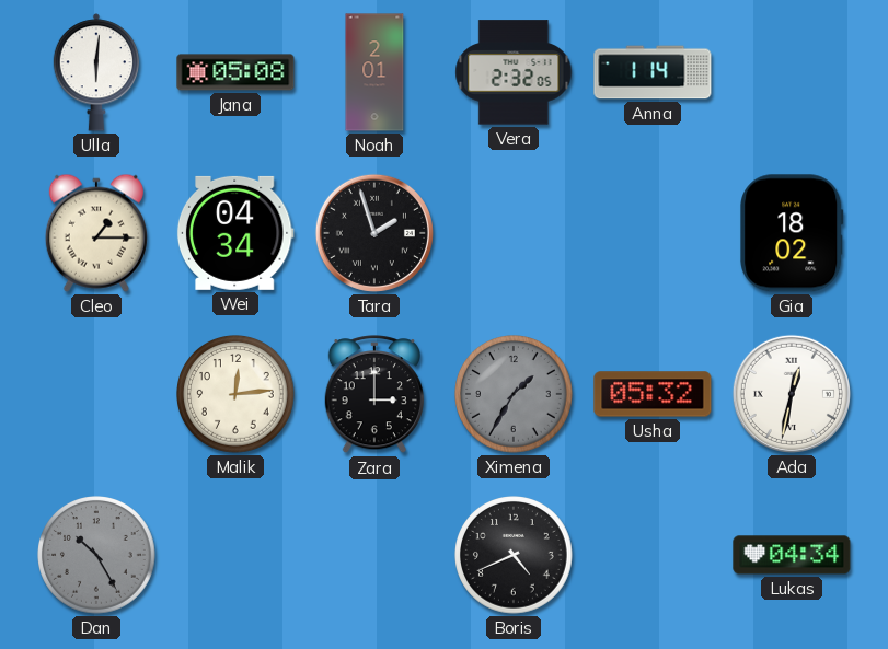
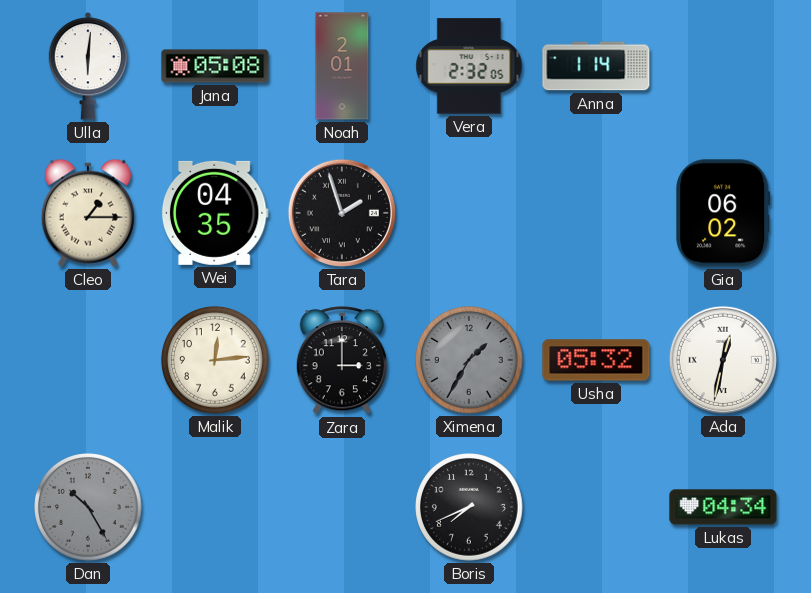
Wei: 04:34 -> 04:35 (215, 213)
Gia: 18:02 -> 06:02 (723, 213)
Boris: 4:41 -> 7:41 (469, 507)
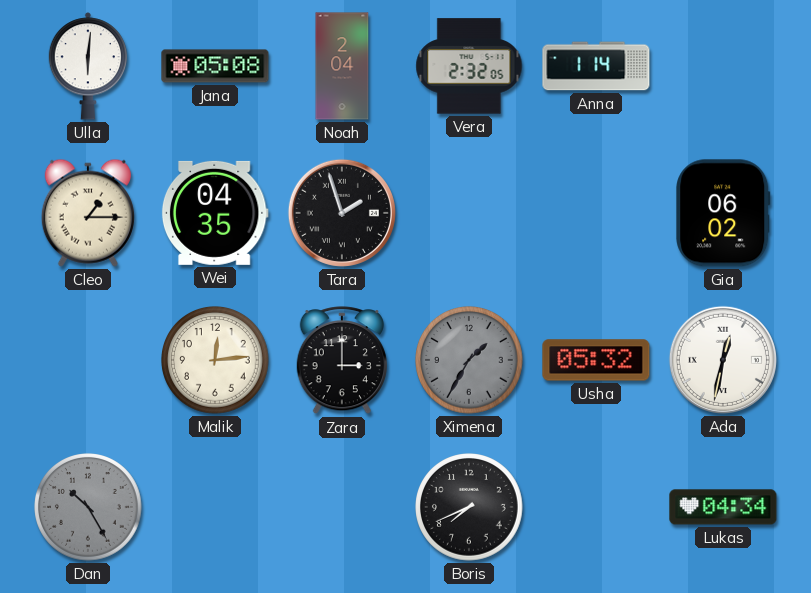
Noah: 2:01 -> 2:04 (342, 66)
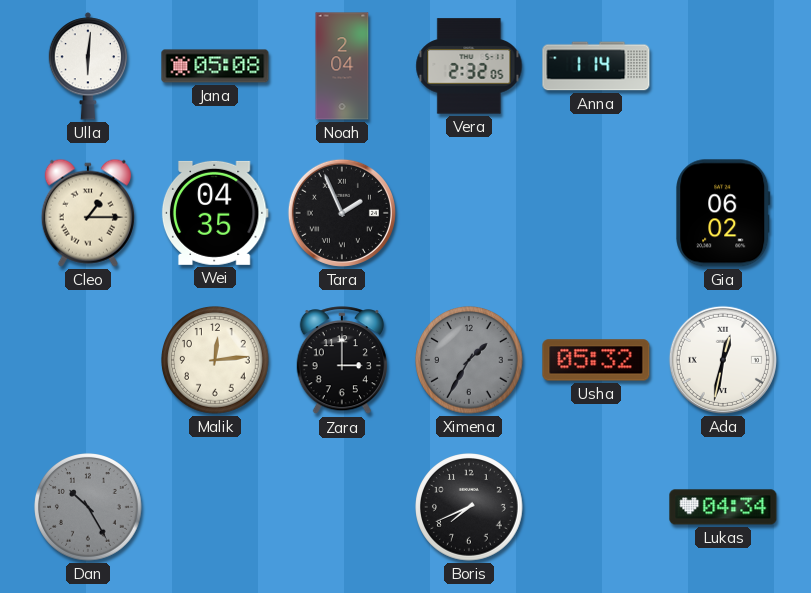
Tara: 1:57 -> 1:56 (342, 213)
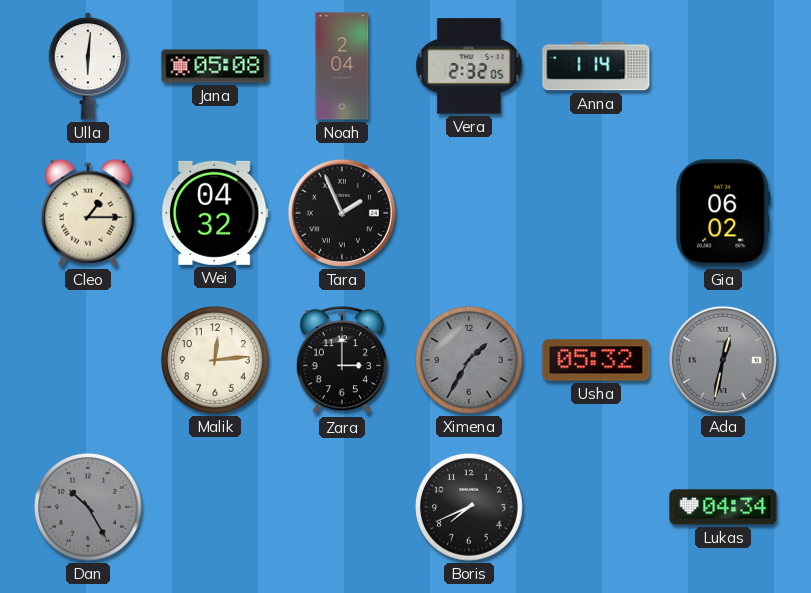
Wei: 04:35 -> 04:32 (215, 213)
Ada dial: white -> grey (723, 360)
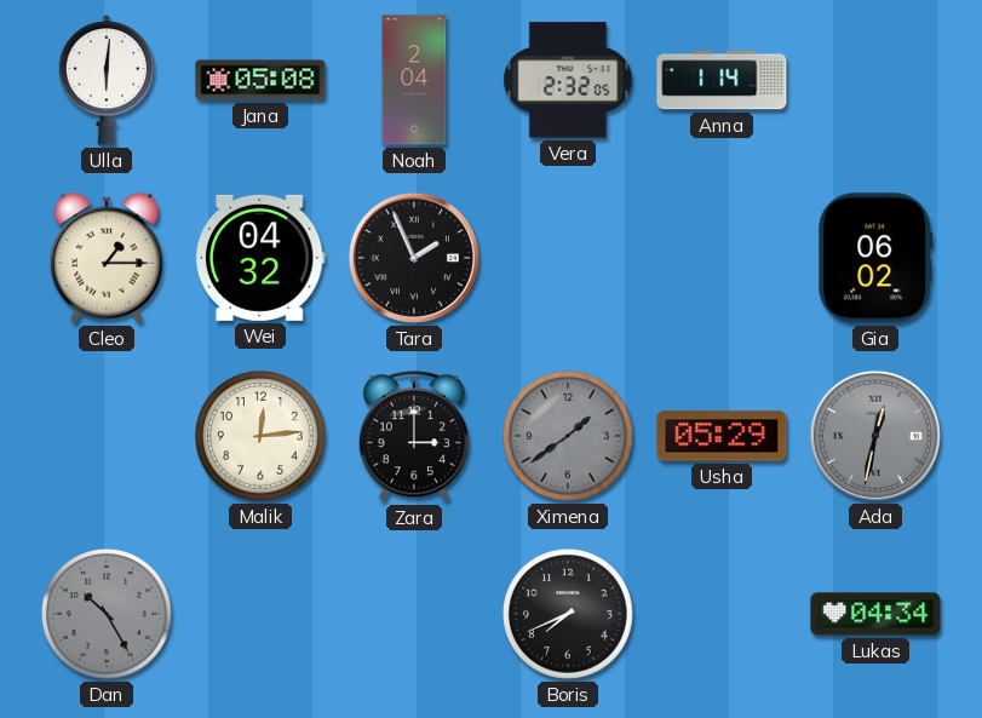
Ximena: 1:35 -> 1:39 (568, 436)
Usha: 05:32 -> 05:29 (722, 436)
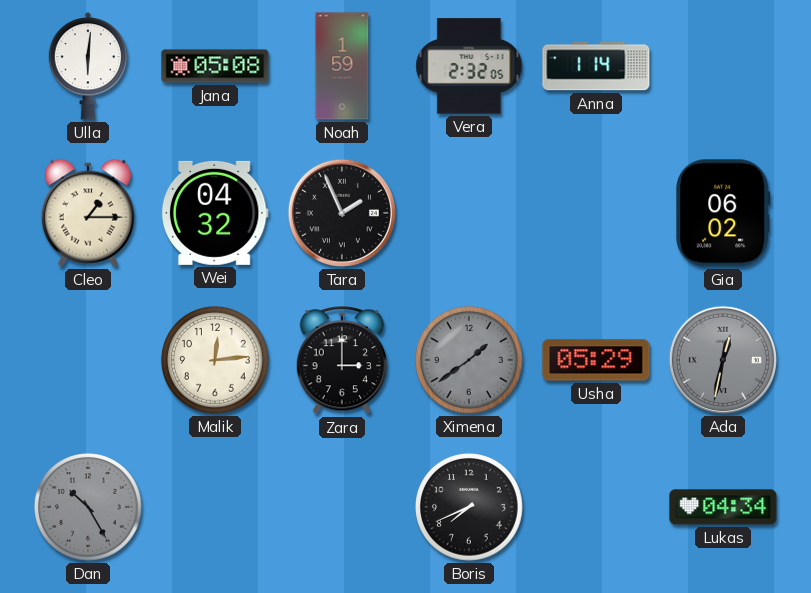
Noah: 2:04 -> 1:59 (342, 66)
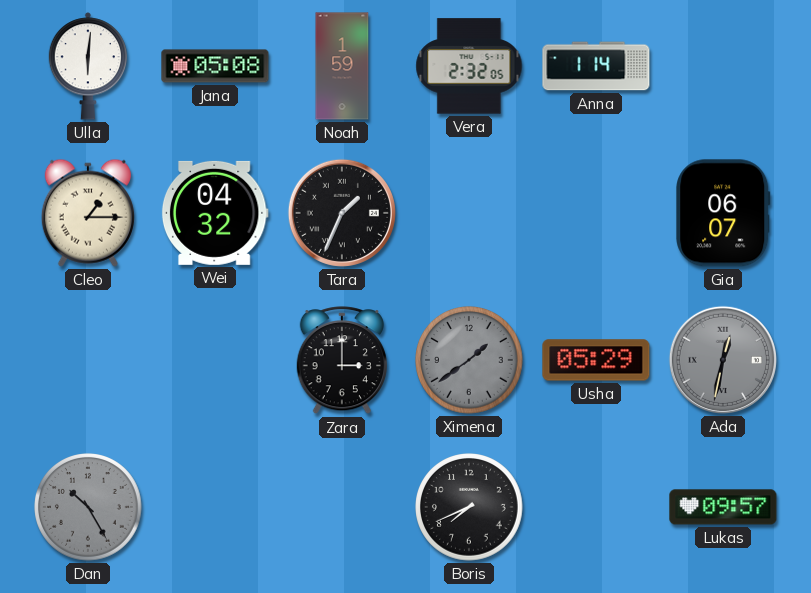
Tara: 1:56 -> 1:34 (342, 213)
Gia: 06:02 -> 06:07 (723, 213)
Malik: 12:14 -> none (215, 360)
Lukas: 04:34 -> 09:57 (723, 507)
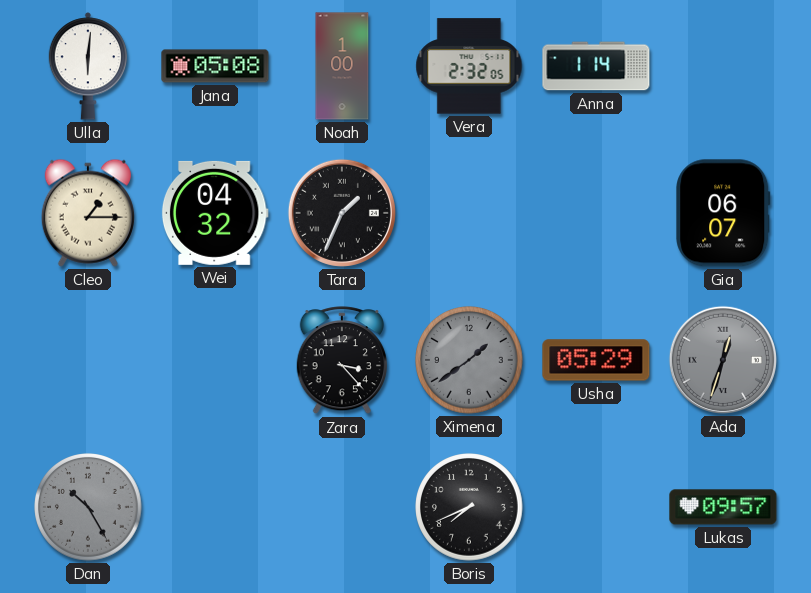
Noah: 1:59 -> 1:00 (342, 66)
Zara: 3:00 -> 3:23 (341, 361)
Ada: 12:32 -> 12:33 (723, 360)
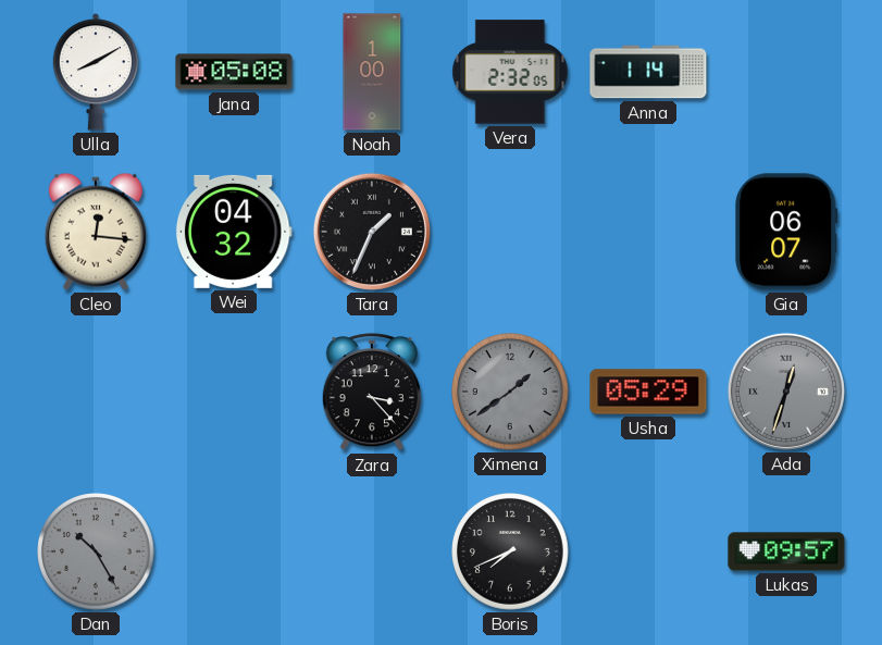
Ulla: 6:01 -> 8:10 (96, 72)
Cleo: 1:15 -> 12:16 (96, 232)
